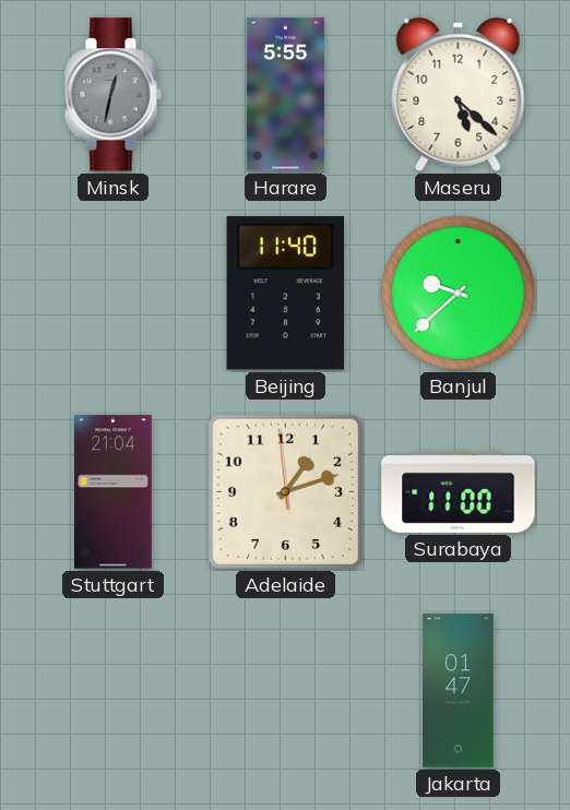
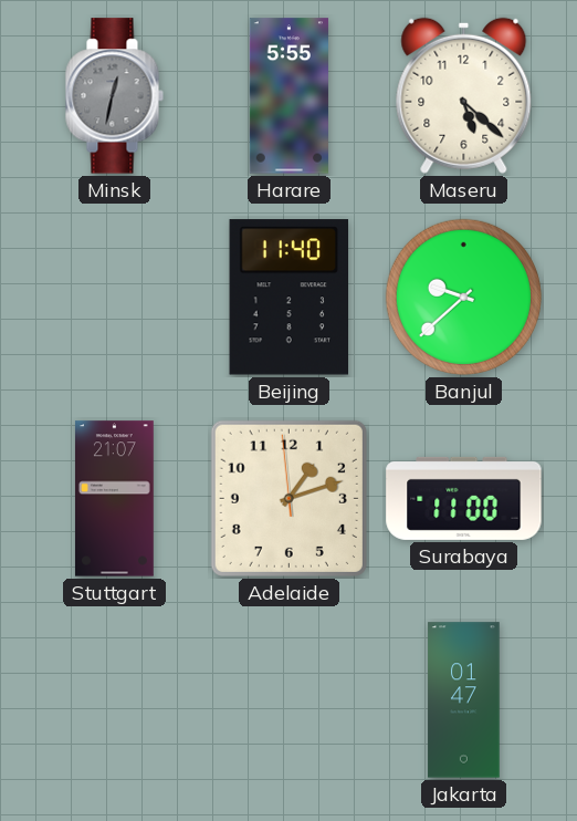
Stuttgart: 21:04 -> 21:07 (114, 499)
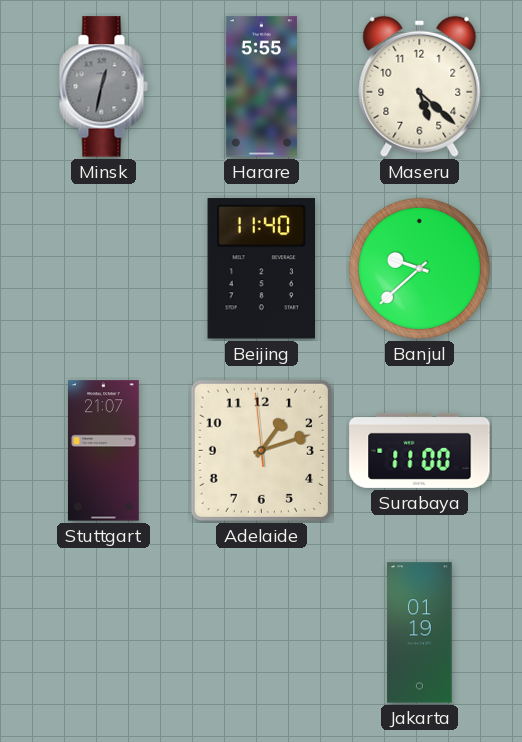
Jakarta: 01:47 -> 01:19 (420, 633)
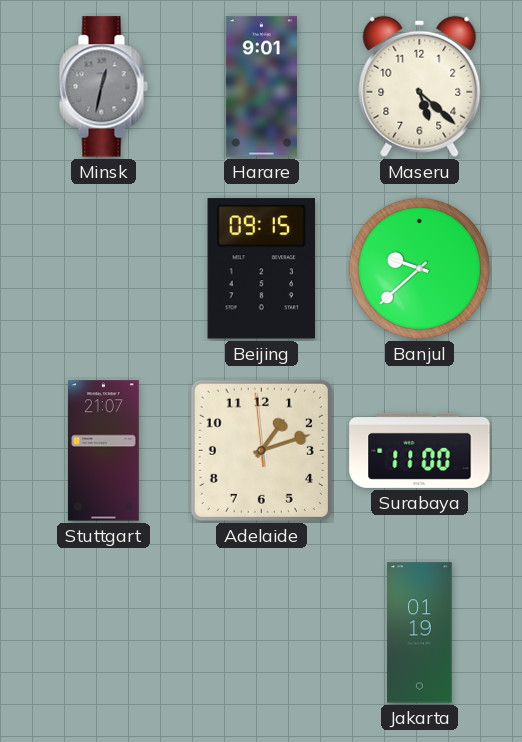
Harare: 5:55 -> 9:01 (261, 87)
Beijing: 11:40 -> 09:15 (261, 269)
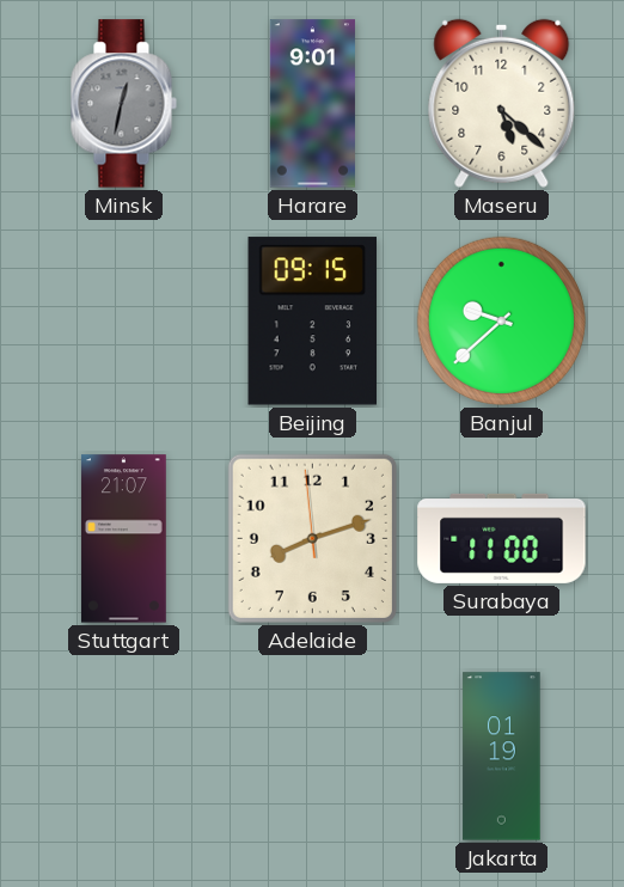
Adelaide: 1:11 -> 8:11 (312, 538)
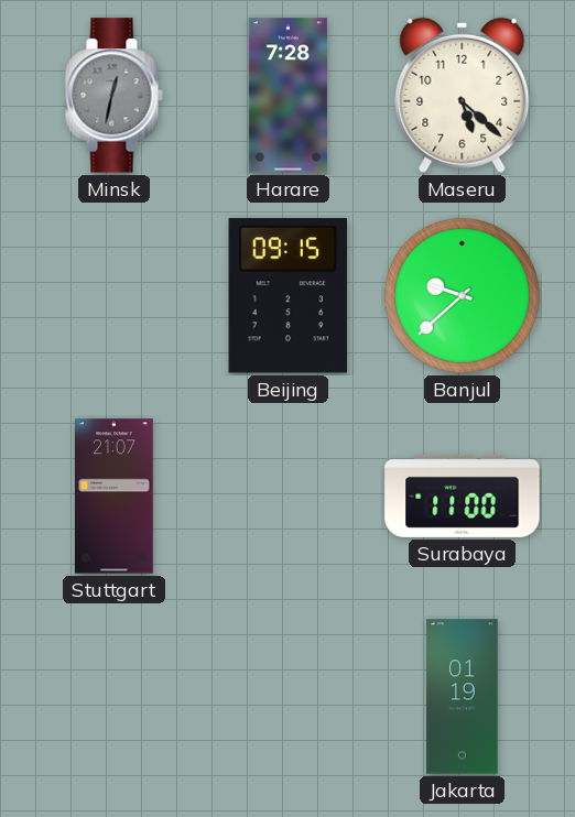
Harare: 9:01 -> 7:28 (287, 96)
Adelaide: 8:11 -> none (312, 538)
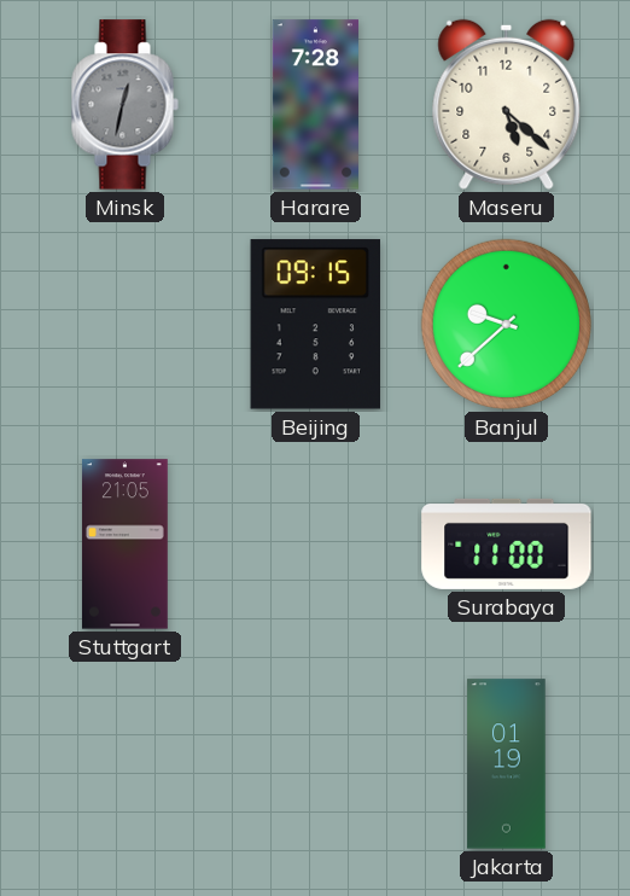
Stuttgart: 21:07 -> 21:05 (124, 545)
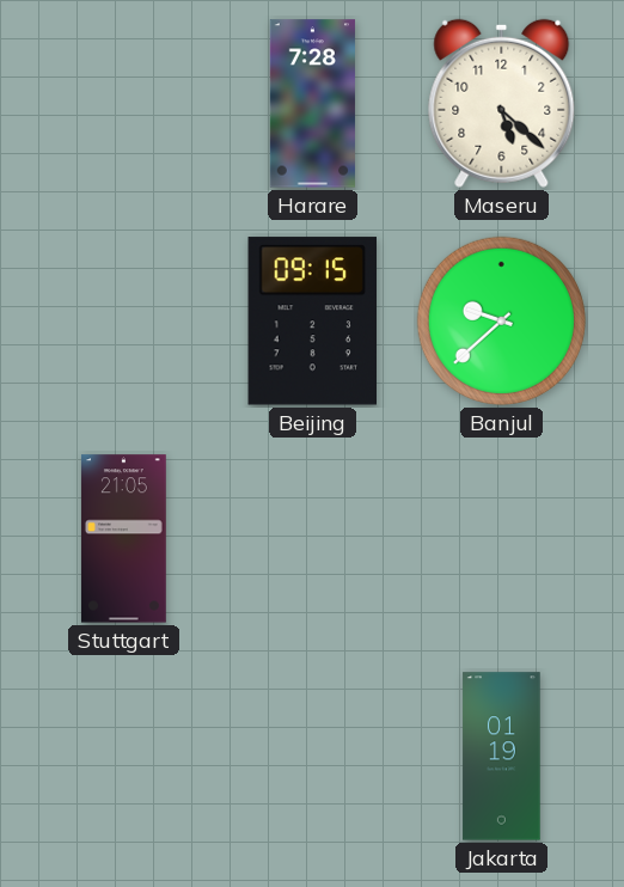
Minsk: 12:32 -> none (124, 105)
Surabaya: 11:00 -> none (507, 543)
